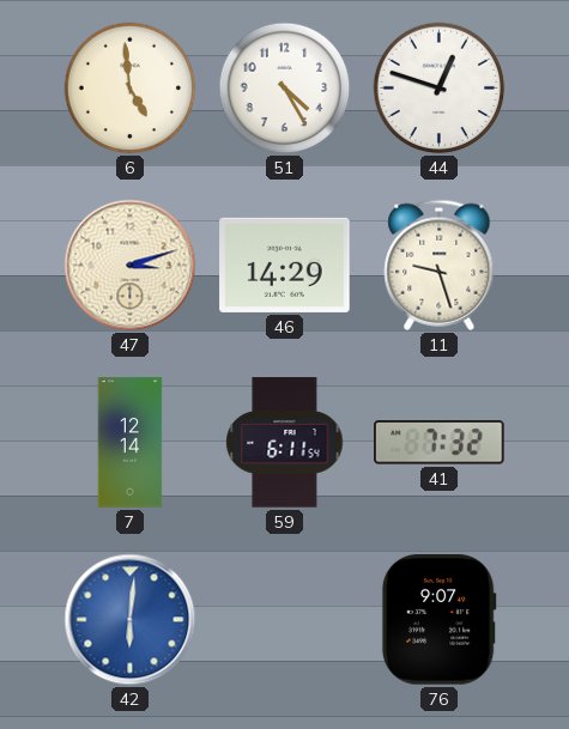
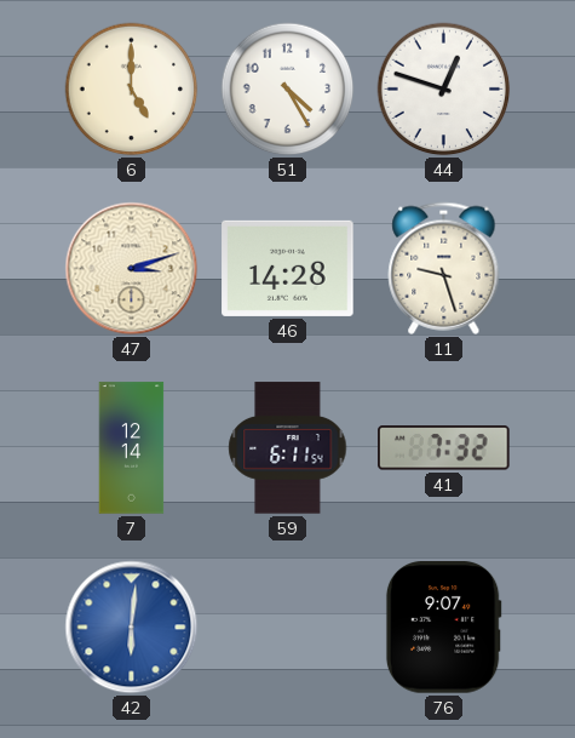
6: 4:59 -> 5:00 (132, 90)
46: 14:29 -> 14:28 (288, 268)
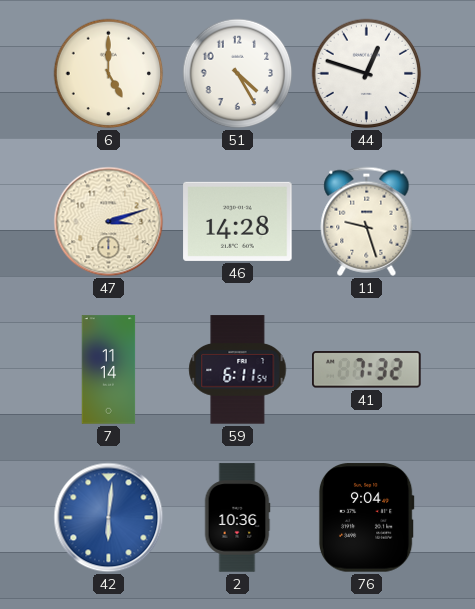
7: 12:14 -> 11:14 (109, 370)
2: none -> 10:36 (237, 518)
76: 9:07 -> 9:04 (366, 518)
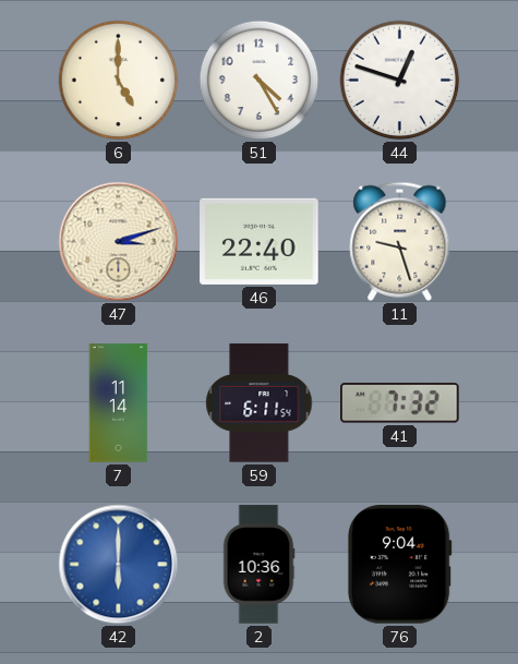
46: 14:28 -> 22:40 (260, 241)
42: 6:01 -> 6:00 (119, 565)
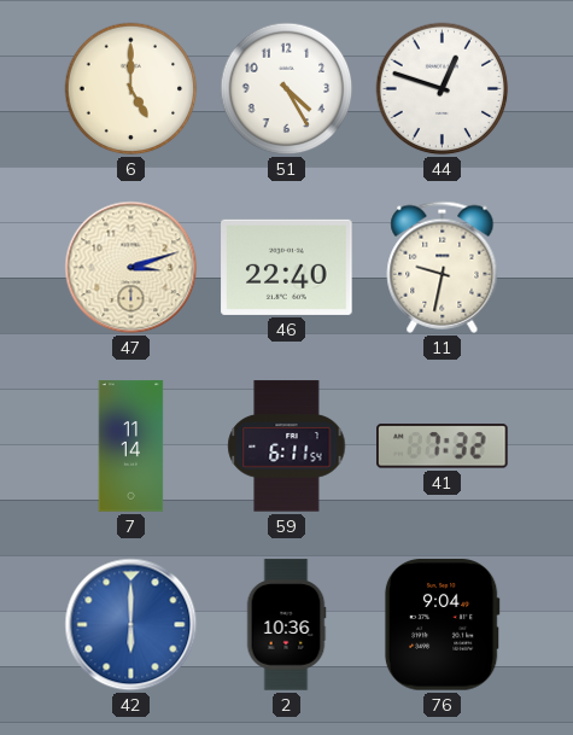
11: 9:27 -> 9:32 (443, 267)
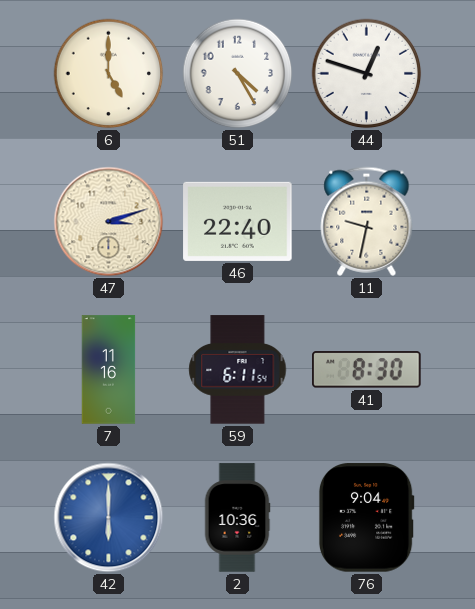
7: 11:14 -> 11:16 (109, 370)
41: 7:32 -> 8:30 (367, 370)
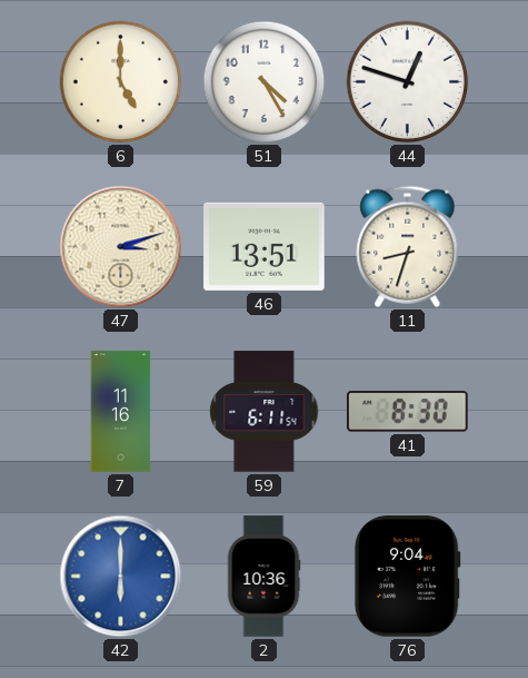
46: 22:40 -> 13:51 (265, 246)
11: 9:32 -> 8:33 (408, 246)
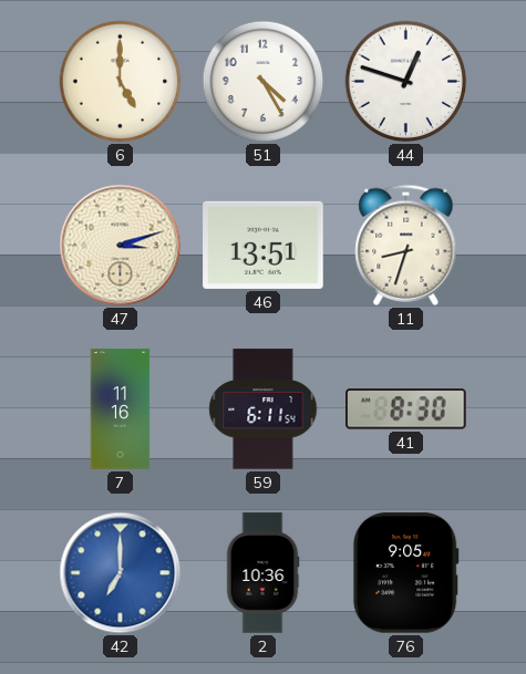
42: 6:00 -> 7:00 (121, 573)
76: 9:04 -> 9:05 (405, 573)
